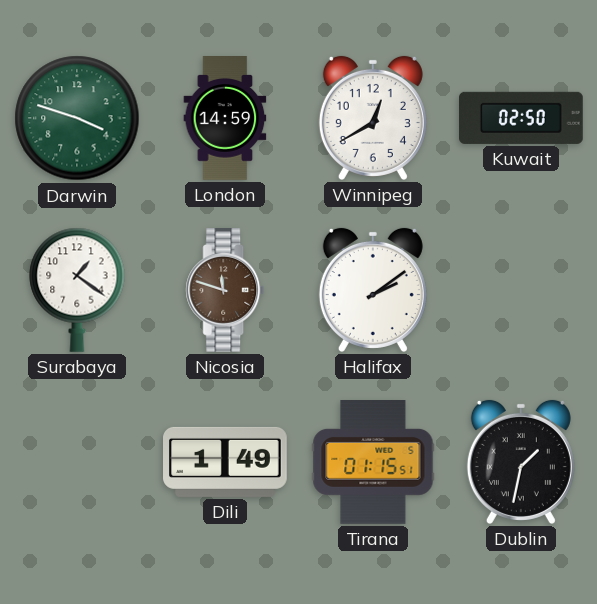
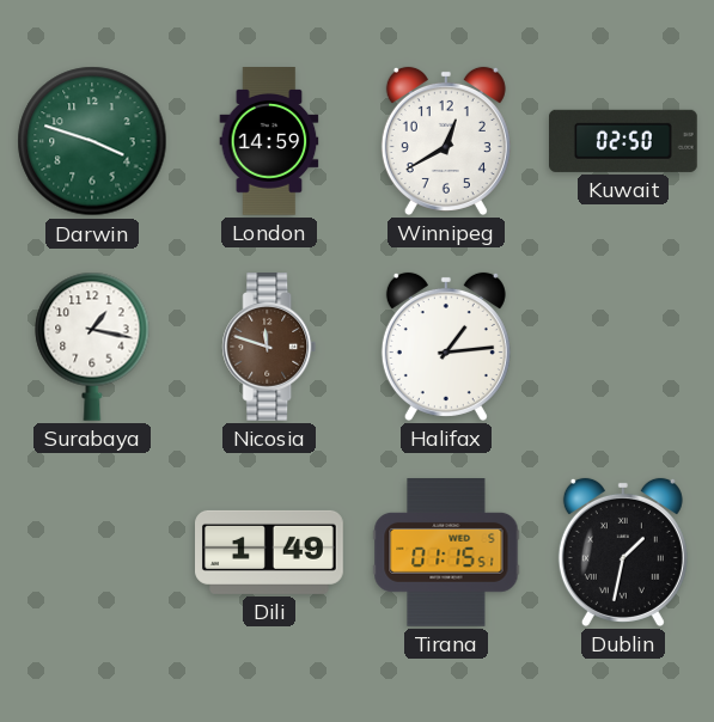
Surabaya: 1:21 -> 1:17 (92, 347)
Halifax: 2:09 -> 1:14 (446, 347)
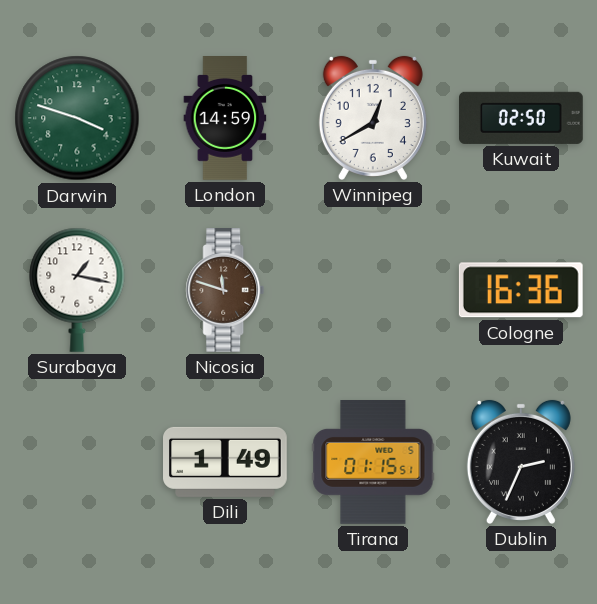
Halifax: 1:14 -> none (446, 347)
Cologne: none -> 16:36 (521, 290)
Dublin: 1:32 -> 2:34 (521, 462)
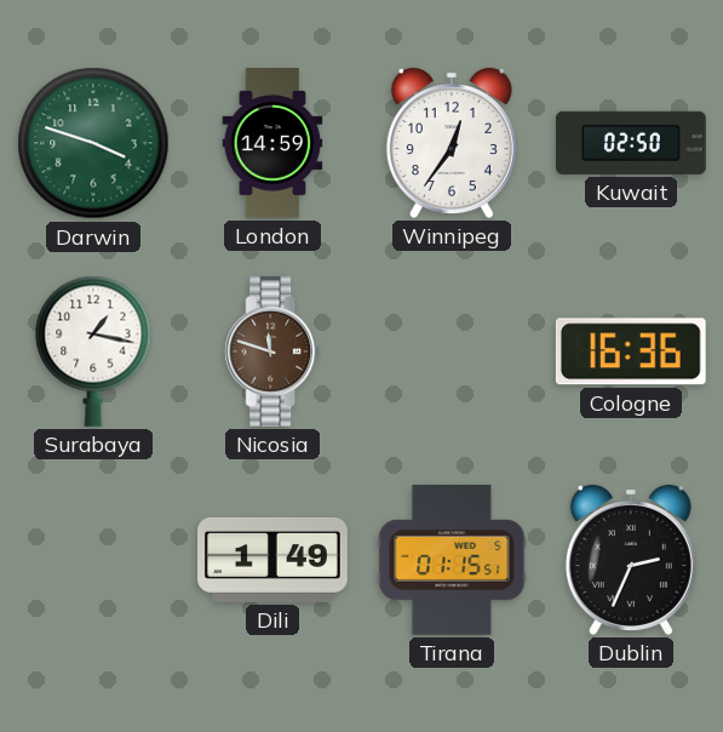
Winnipeg: 12:40 -> 12:36 (452, 143)
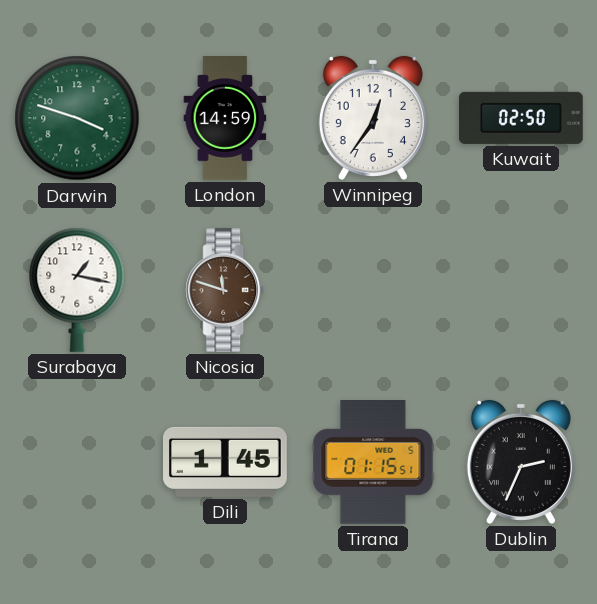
Cologne: 16:36 -> none (631, 351)
Dili: 1:49 -> 1:45 (225, 462)
